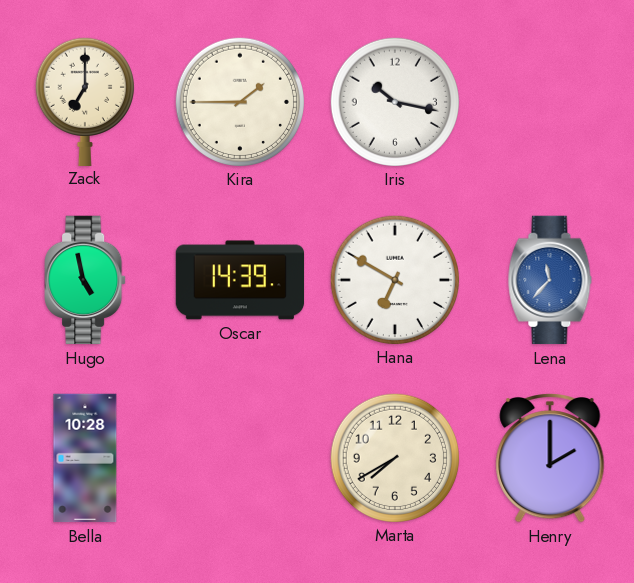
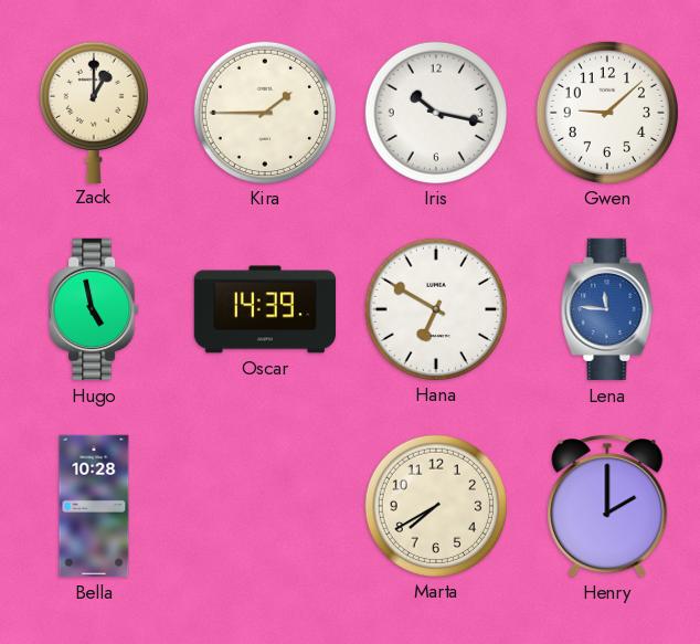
Zack: 7:00 -> 1:00 (94, 112)
Gwen: none -> 9:08 (606, 112)
Lena: 11:37 -> 11:46 (607, 309)
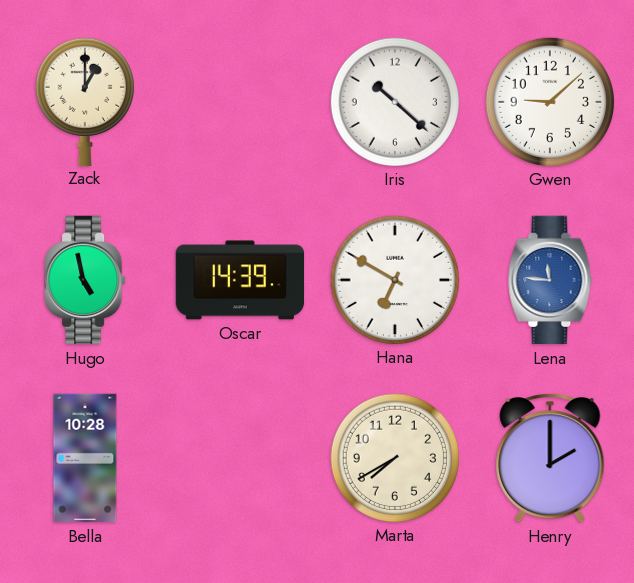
Kira: 1:45 -> none (264, 112)
Iris: 10:17 -> 10:22 (394, 101)
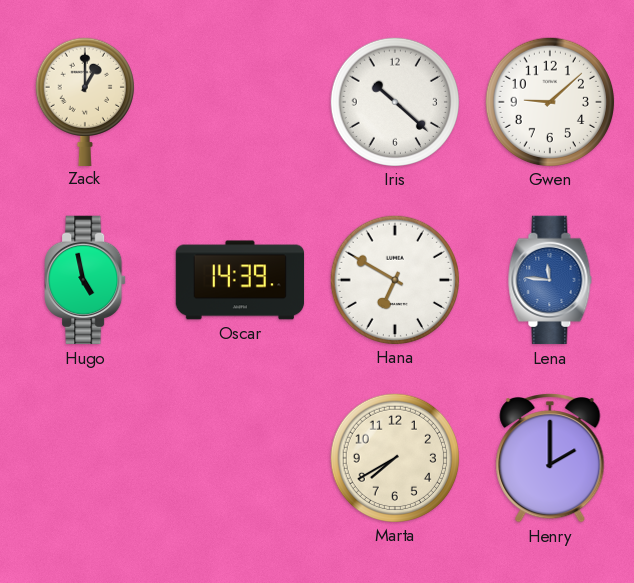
Bella: 10:28 -> none (85, 458)
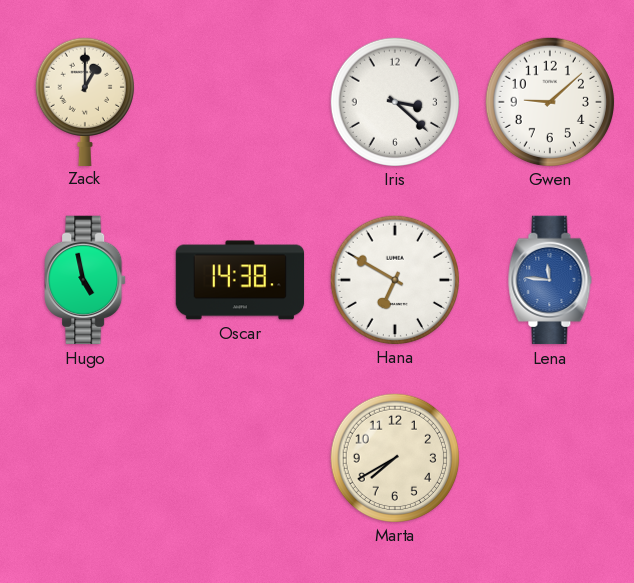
Iris: 10:22 -> 3:22 (394, 101)
Oscar: 14:39 -> 14:38 (240, 280)
Henry: 2:00 -> none (550, 459)
